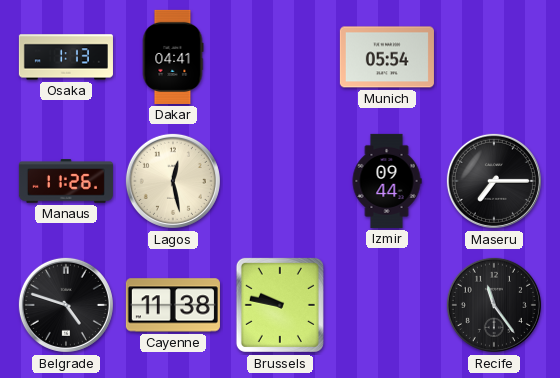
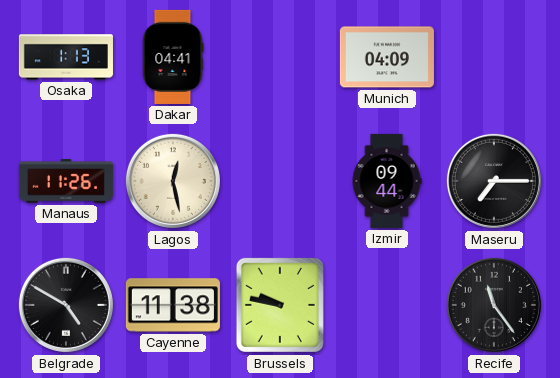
Munich: 05:54 -> 04:09 (387, 57)
Belgrade: 4:48 -> 4:50 (66, 305)
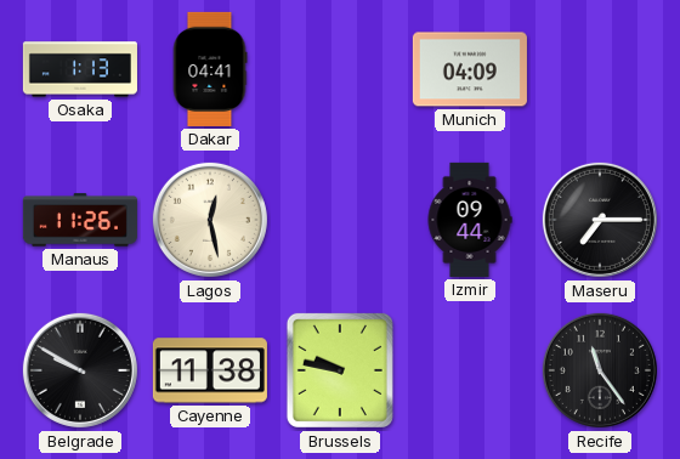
Belgrade: 4:50 -> 9:50 (80, 370)
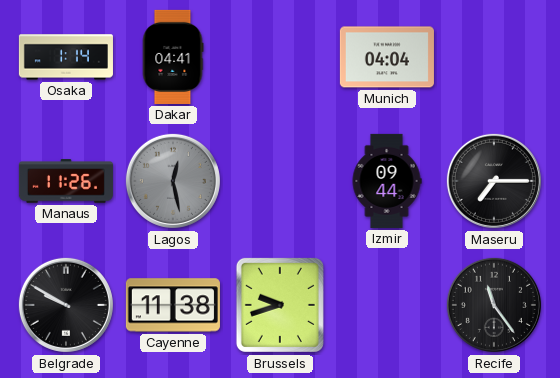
Osaka: 1:13 -> 1:14 (66, 57)
Munich: 04:09 -> 04:04 (387, 57)
Lagos dial: cream -> grey (173, 181)
Brussels: 9:47 -> 9:42 (280, 305)
